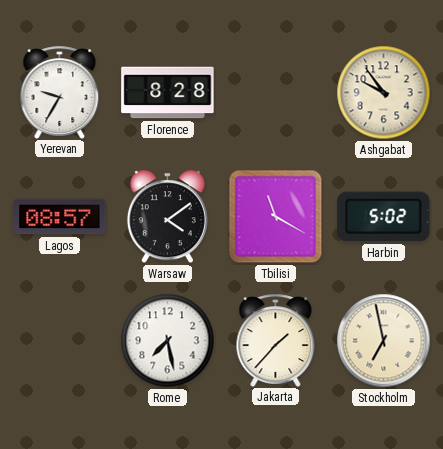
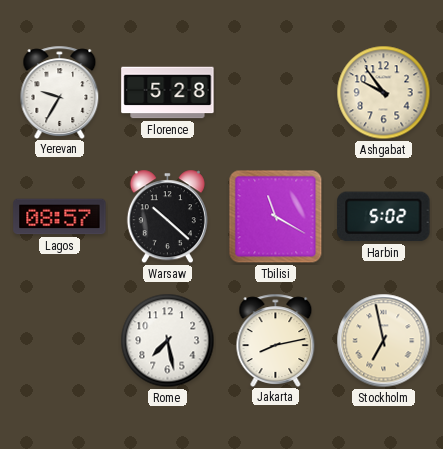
Florence: 8:28 -> 5:28 (168, 93)
Warsaw: 4:09 -> 10:22 (167, 217)
Jakarta: 1:37 -> 8:13 (276, 340)
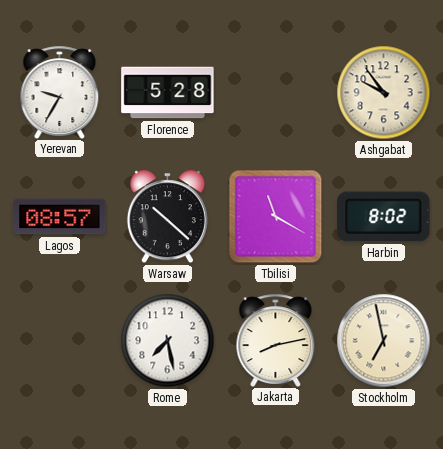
Harbin: 5:02 -> 8:02 (384, 217)
